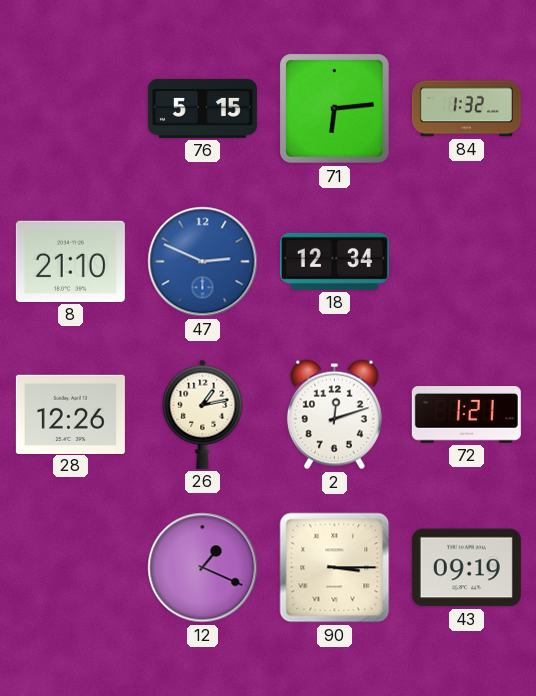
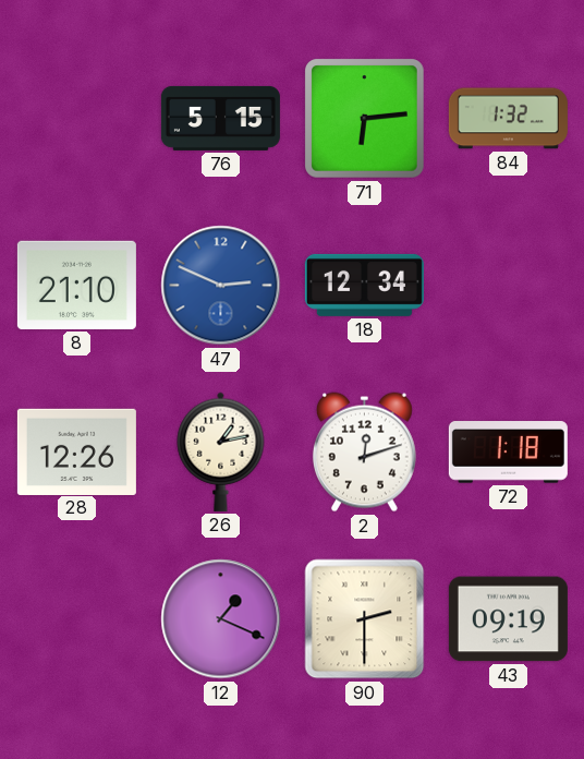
72: 1:21 -> 1:18 (508, 453)
90: 3:15 -> 2:30 (365, 619)
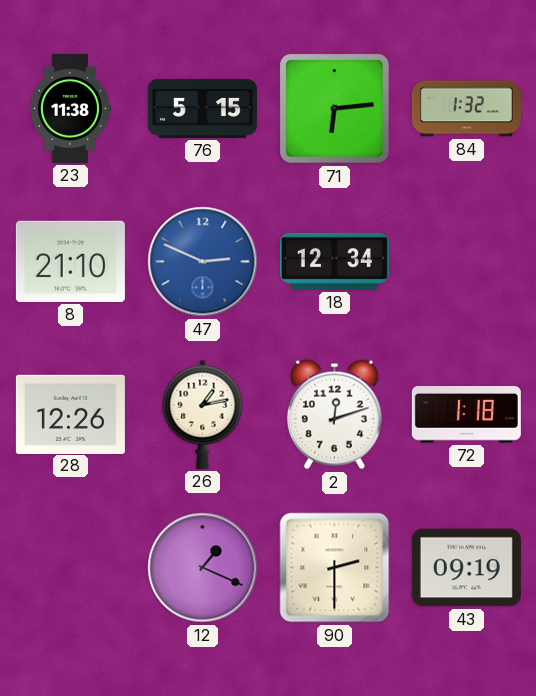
23: none -> 11:38 (70, 108)
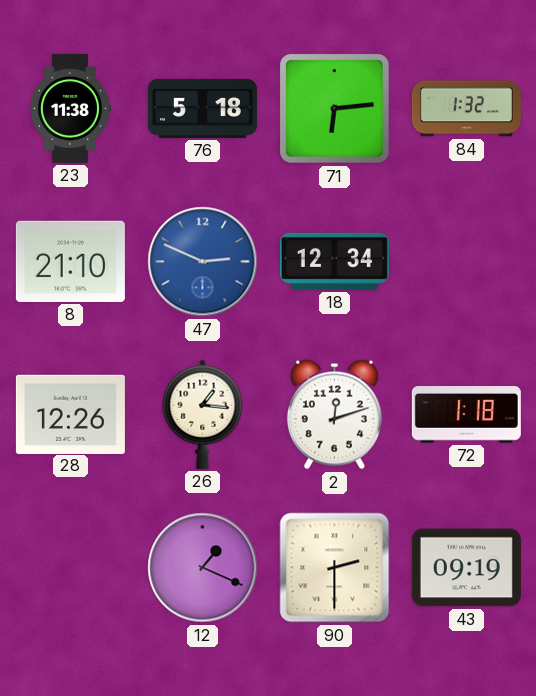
76: 5:15 -> 5:18 (202, 108)
26: 1:13 -> 1:16 (203, 414)
